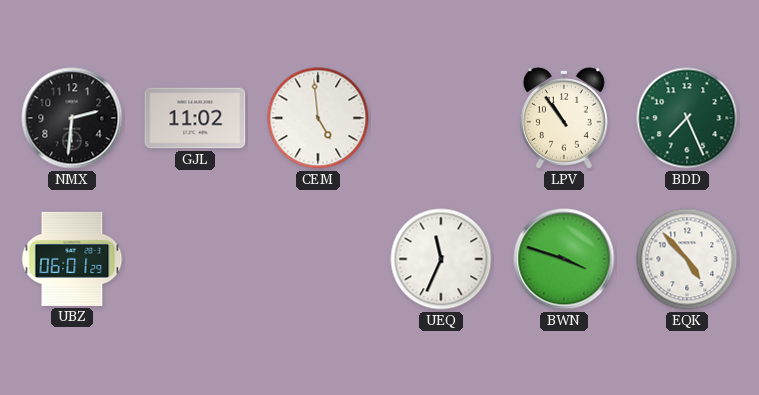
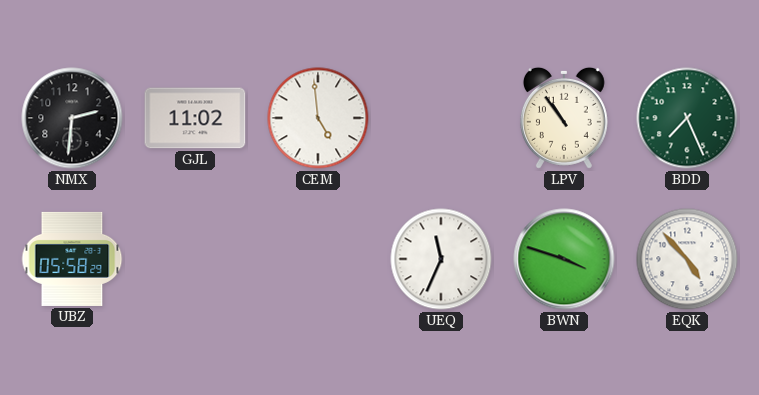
UBZ: 06:01 -> 05:58 (72, 259)
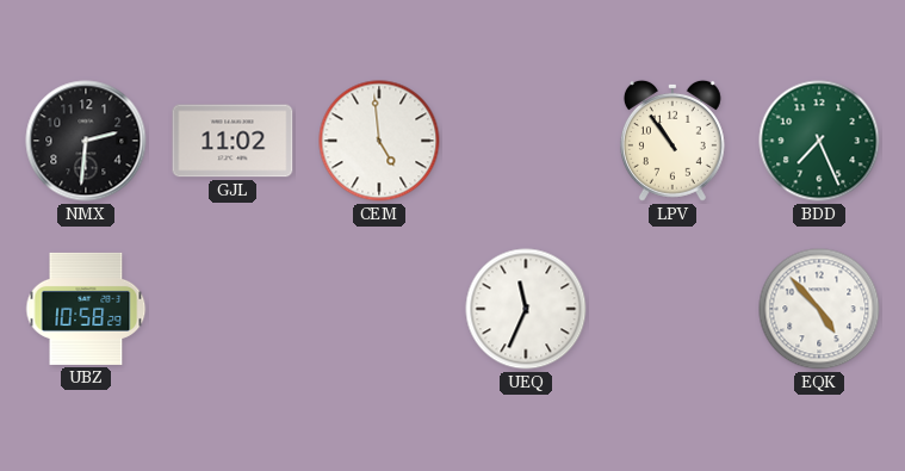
UBZ: 05:58 -> 10:58 (86, 309)
BWN: 3:48 -> none (564, 259)
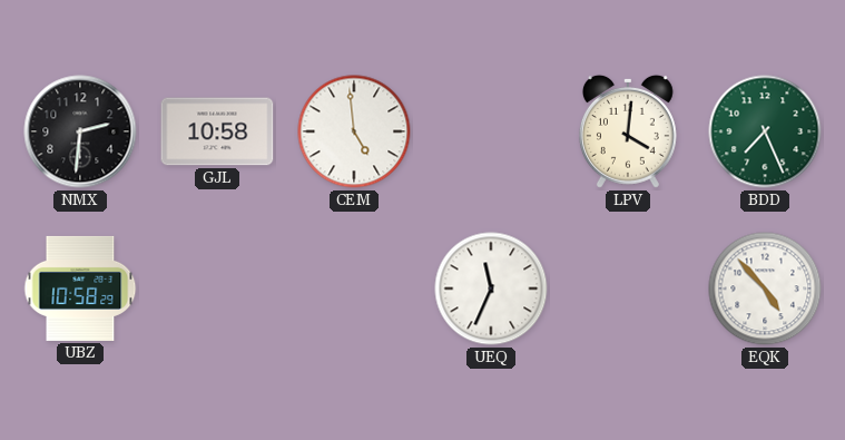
GJL: 11:02 -> 10:58 (217, 131)
LPV: 10:54 -> 4:01 (628, 131)
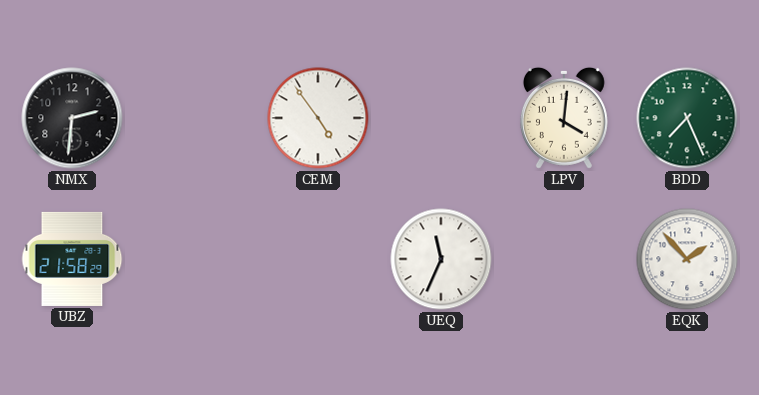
GJL: 10:58 -> none (217, 131)
CEM: 4:59 -> 4:54 (318, 118)
UBZ: 10:58 -> 21:58 (72, 259)
EQK: 4:53 -> 1:53 (687, 259)
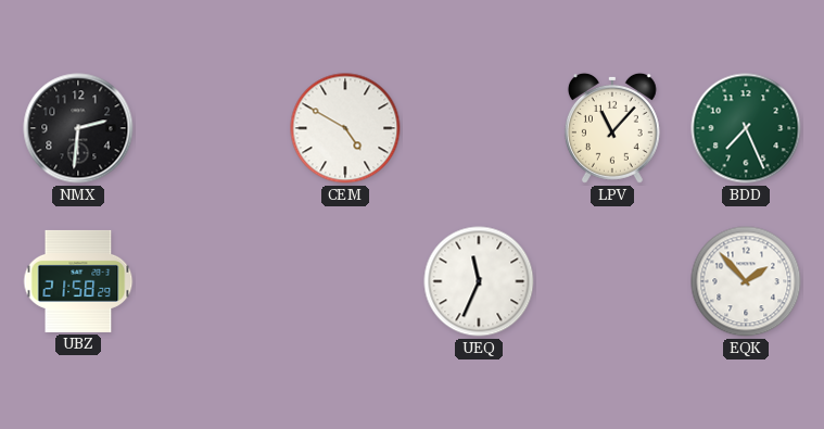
CEM: 4:54 -> 4:50 (345, 128)
LPV: 4:01 -> 11:07 (612, 128)
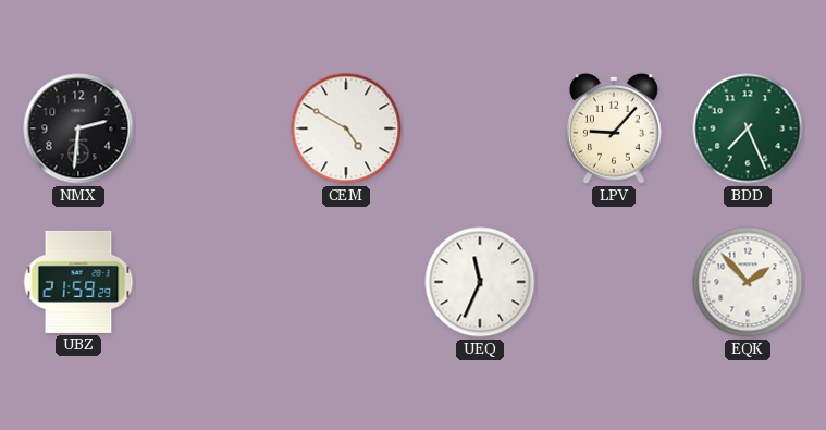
LPV: 11:07 -> 9:07 (614, 128)
UBZ: 21:58 -> 21:59 (78, 282)
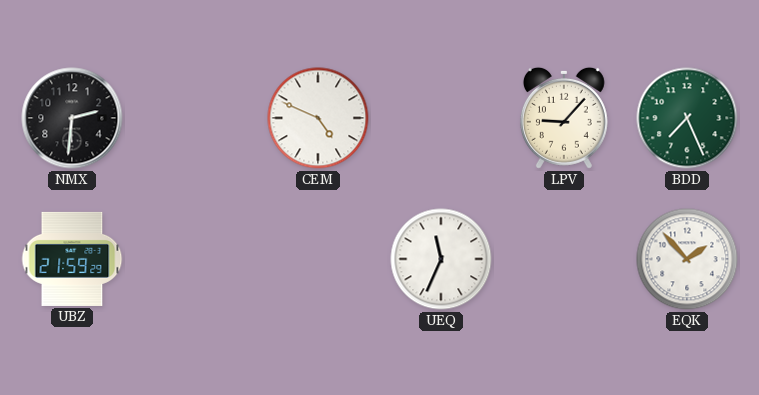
CEM: 4:50 -> 4:49 (318, 118)
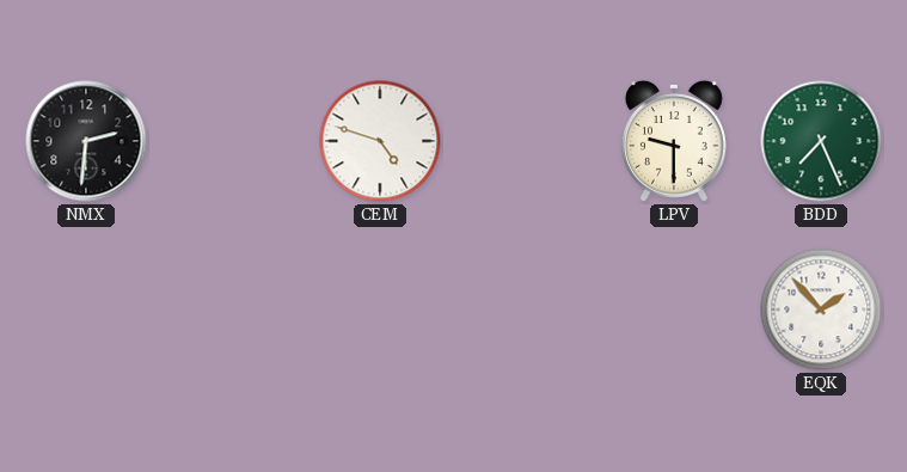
CEM: 4:49 -> 4:48 (380, 141)
LPV: 9:07 -> 9:30 (674, 141)
UBZ: 21:59 -> none (72, 259)
UEQ: 11:34 -> none (441, 259)
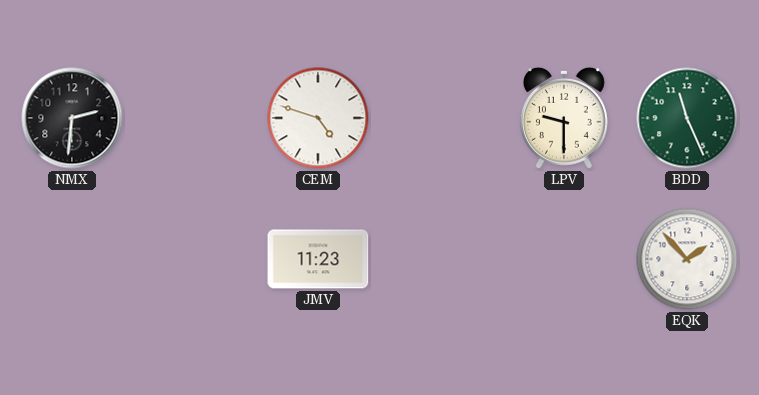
BDD: 7:26 -> 11:26 (687, 118)
JMV: none -> 11:23 (318, 259)
